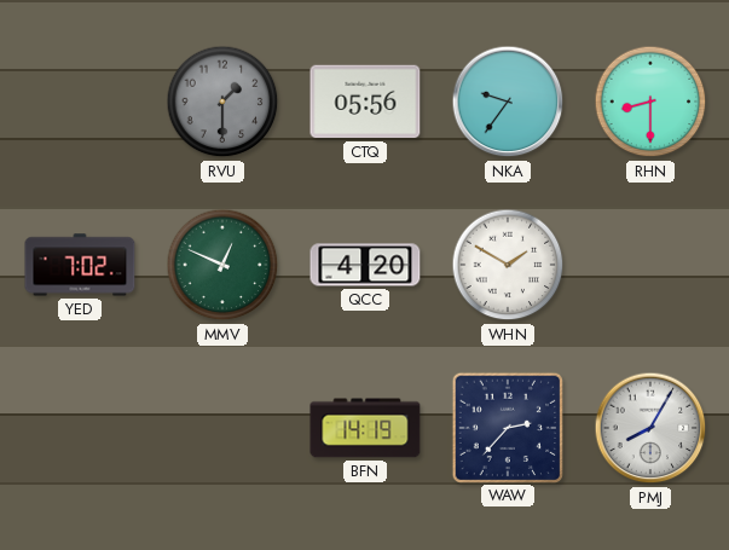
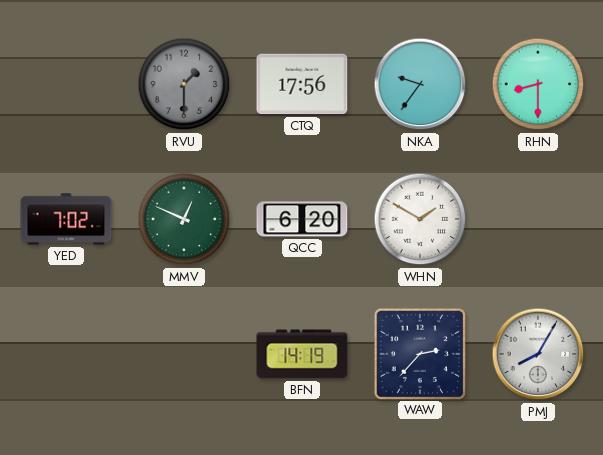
CTQ: 05:56 -> 17:56 (302, 84)
QCC: 4:20 -> 6:20 (302, 219)
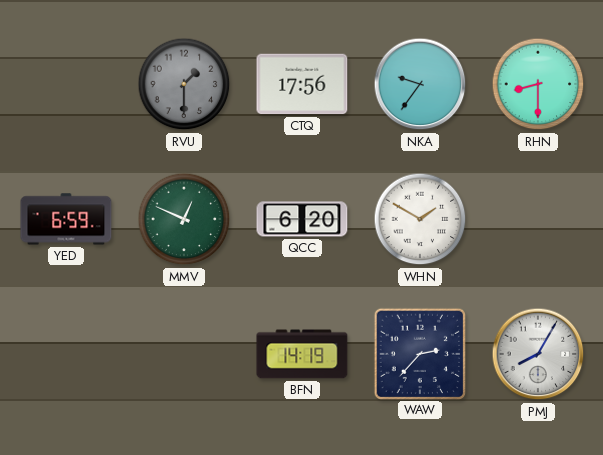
YED: 7:02 -> 6:59 (66, 219)
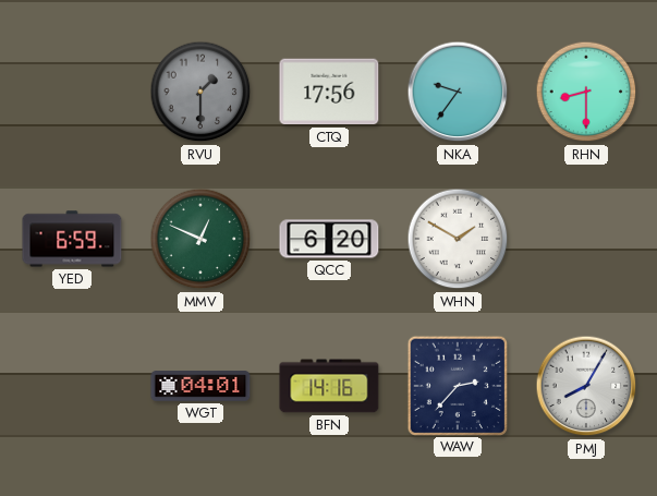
WGT: none -> 04:01 (200, 386)
BFN: 14:19 -> 14:16 (329, 386)
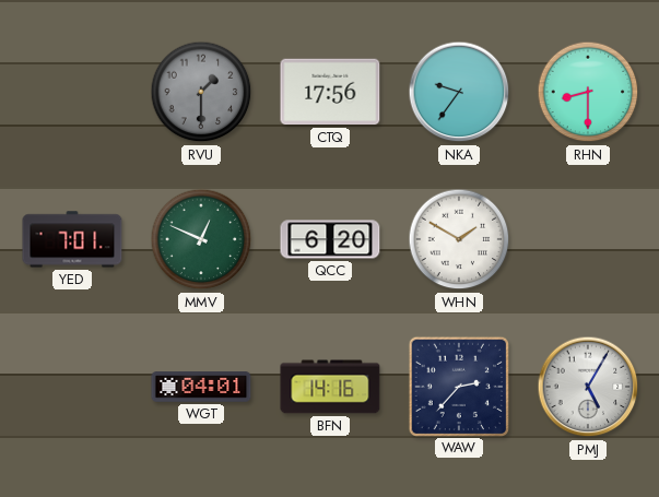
YED: 6:59 -> 7:01 (72, 239)
PMJ: 8:05 -> 5:05 (588, 387)
